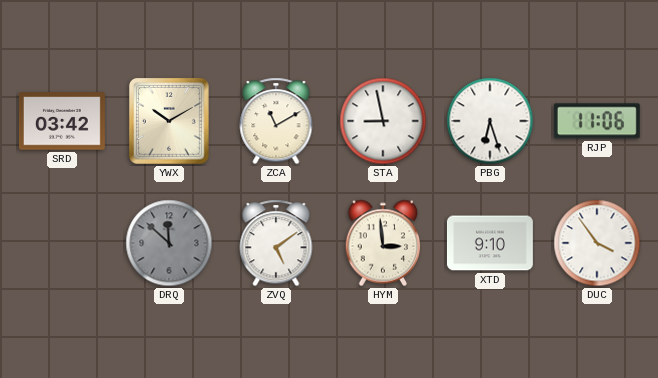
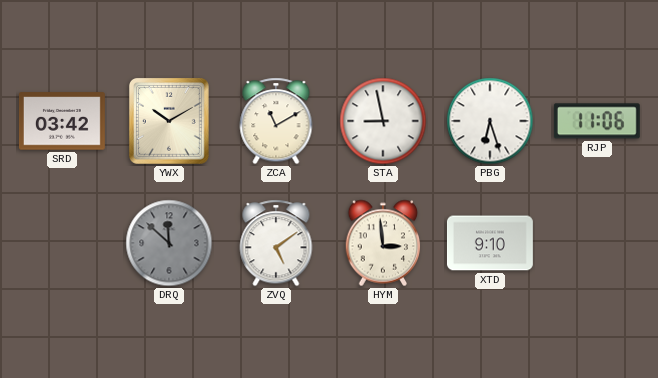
DUC: 3:54 -> none (597, 243)
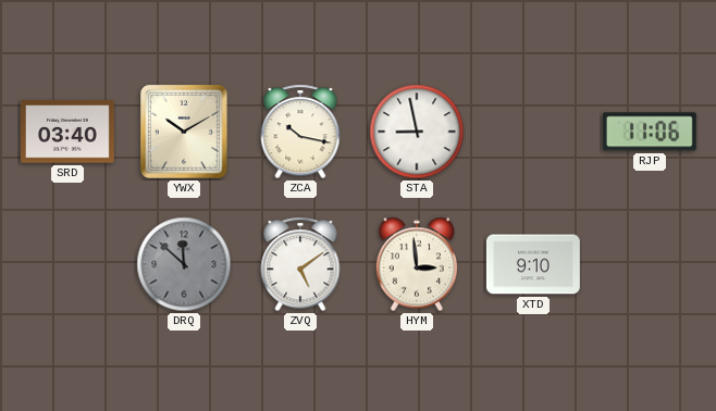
SRD: 03:42 -> 03:40 (67, 132)
ZCA: 11:10 -> 10:17 (300, 132)
PBG: 6:27 -> none (490, 121)
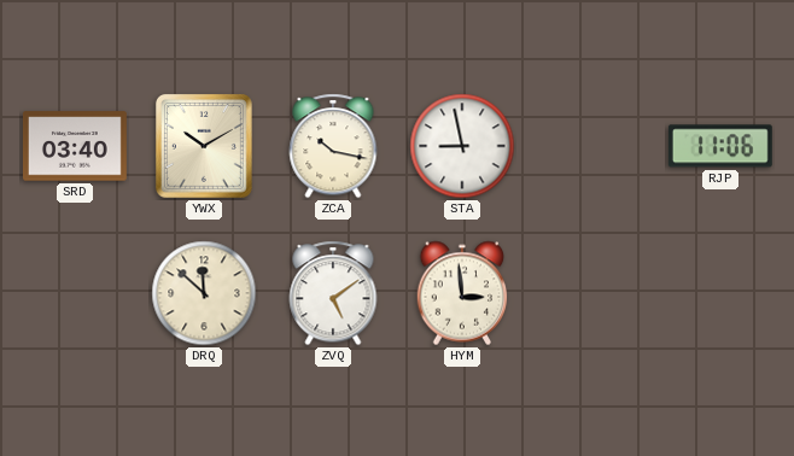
DRQ dial: grey -> cream (204, 293)
XTD: 9:10 -> none (533, 264)
